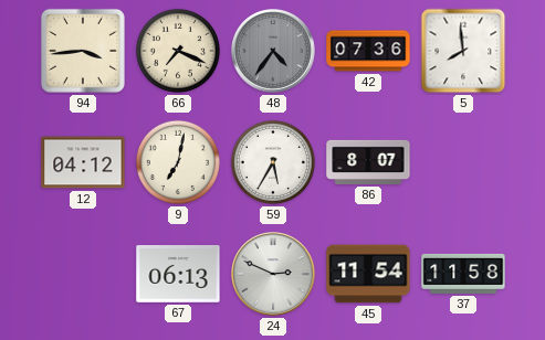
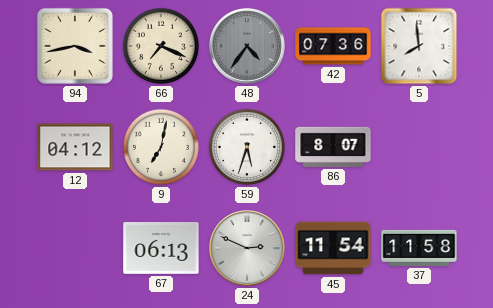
94: 3:44 -> 3:43 (75, 46)
59: 5:35 -> 5:33 (247, 147)
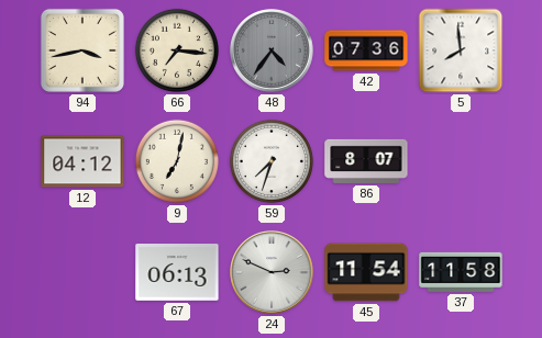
66: 7:19 -> 7:16 (177, 50)
59: 5:33 -> 7:33 (272, 161)
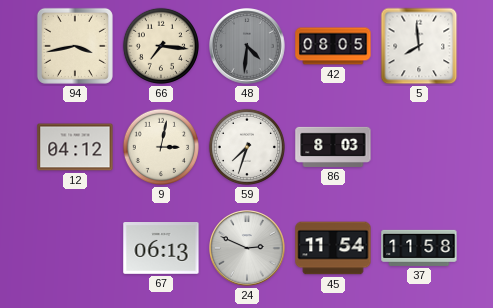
48: 4:36 -> 4:31 (248, 47)
42: 07:36 -> 08:05 (333, 46)
9: 7:02 -> 3:02 (161, 147)
86: 8:07 -> 8:03 (333, 147)
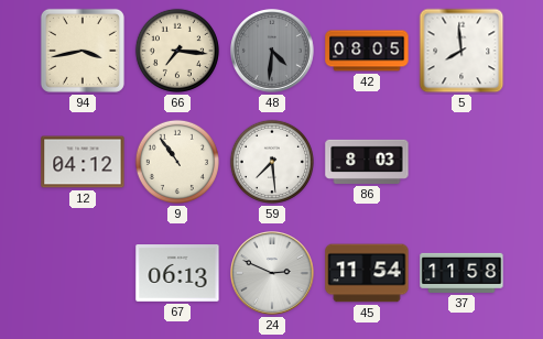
9: 3:02 -> 10:54 (177, 162)
59: 7:33 -> 7:29 (272, 162)
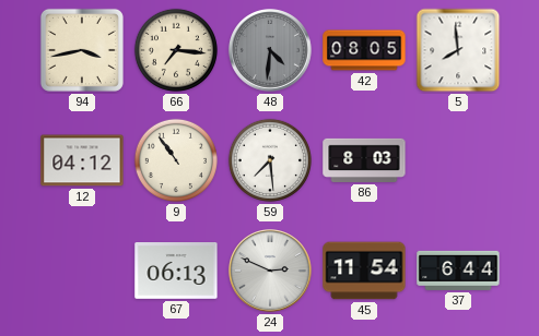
37: 11:58 -> 6:44 (458, 271)
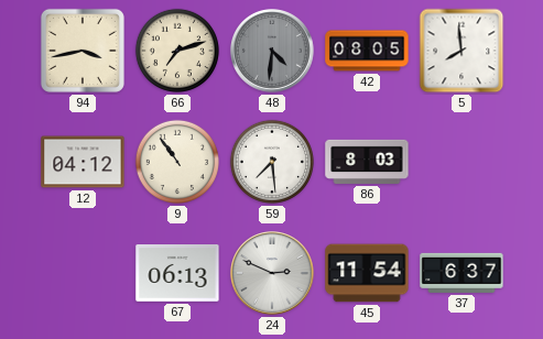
66: 7:16 -> 7:12 (177, 51)
37: 6:44 -> 6:37 (461, 273)
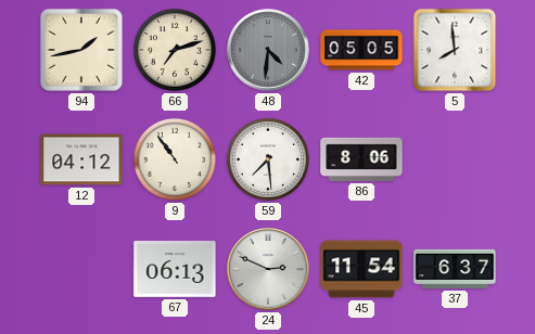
94: 3:43 -> 1:43 (81, 50)
42: 08:05 -> 05:05 (361, 50)
86: 8:03 -> 8:06 (361, 159)
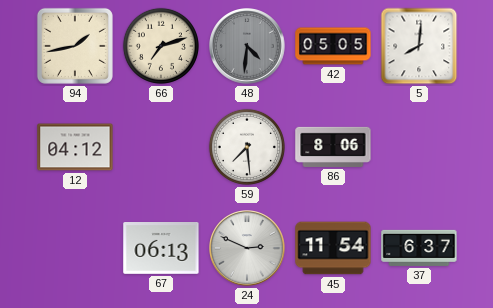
5: 7:59 -> 8:01 (419, 46)
9: 10:54 -> none (175, 159)
